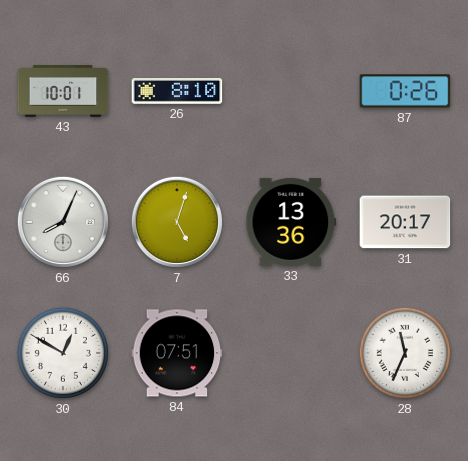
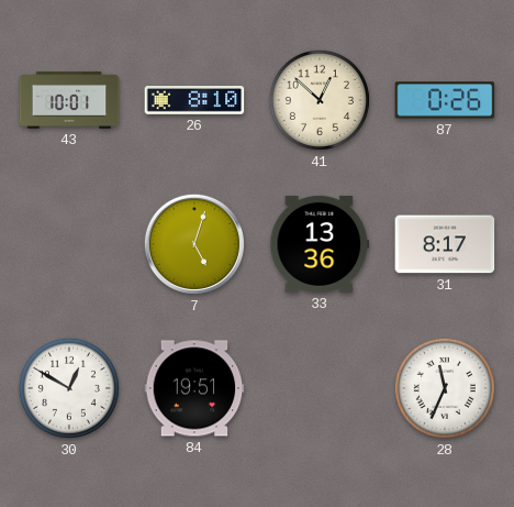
41: none -> 12:52 (320, 100)
66: 8:04 -> none (63, 222)
31: 20:17 -> 8:17 (445, 244)
84: 07:51 -> 19:51 (194, 388)
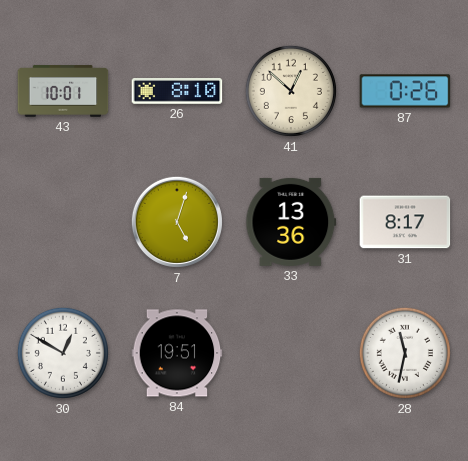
28: 11:34 -> 11:32 (405, 353)
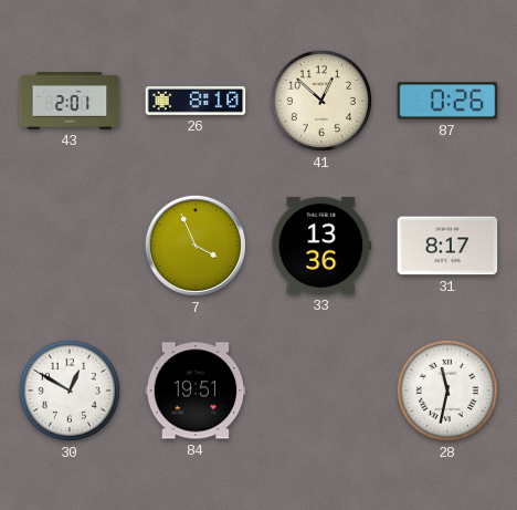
43: 10:01 -> 2:01 (70, 101)
7: 5:03 -> 3:56 (196, 246)
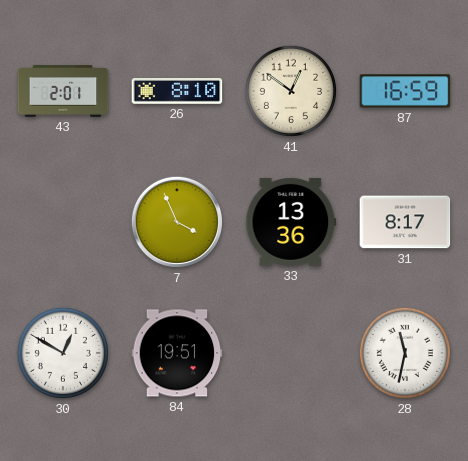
41: 12:52 -> 12:51 (291, 91)
87: 0:26 -> 16:59 (405, 91)
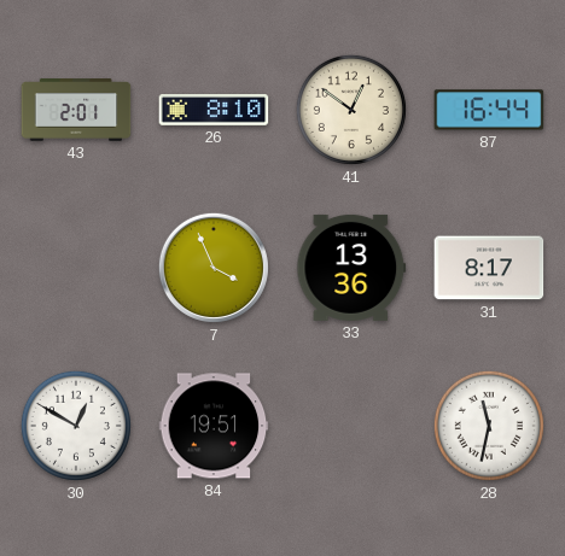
87: 16:59 -> 16:44 (489, 110)
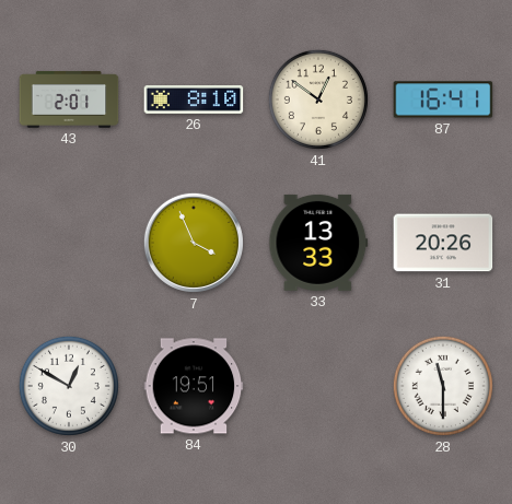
87: 16:44 -> 16:41 (443, 99)
33: 13:36 -> 13:33 (318, 243)
31: 8:17 -> 20:26 (443, 243)
28: 11:32 -> 11:30 (443, 386)
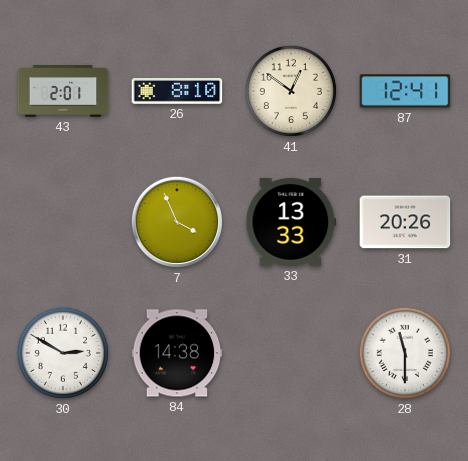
87: 16:41 -> 12:41 (405, 91)
30: 12:50 -> 2:50 (63, 353)
84: 19:51 -> 14:38 (177, 353)
